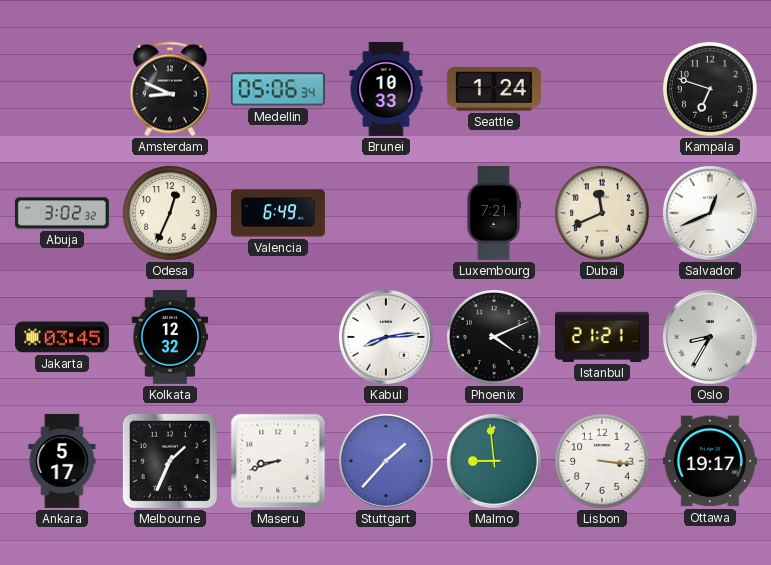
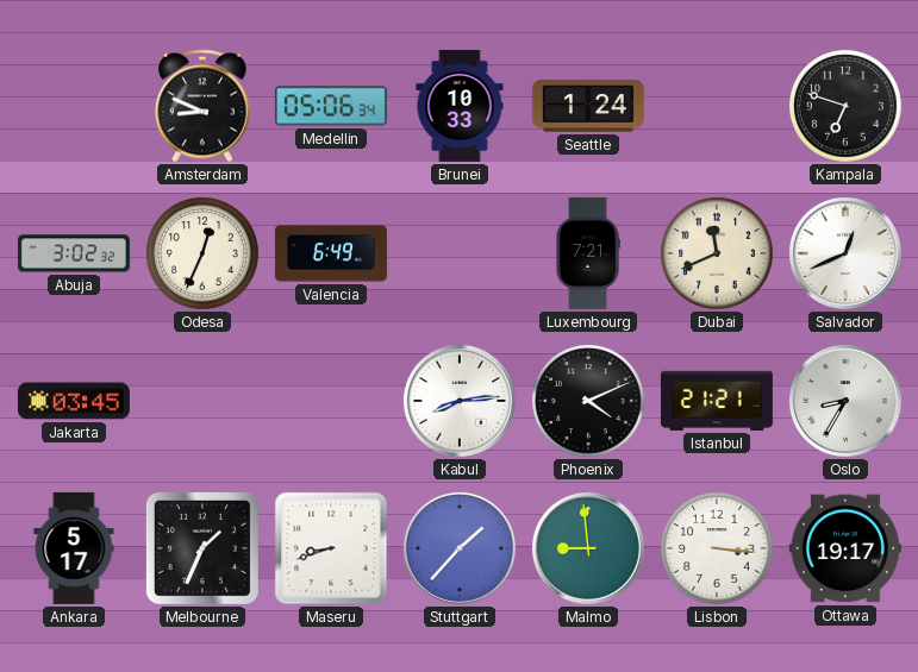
Kolkata: 12:32 -> none (170, 337)
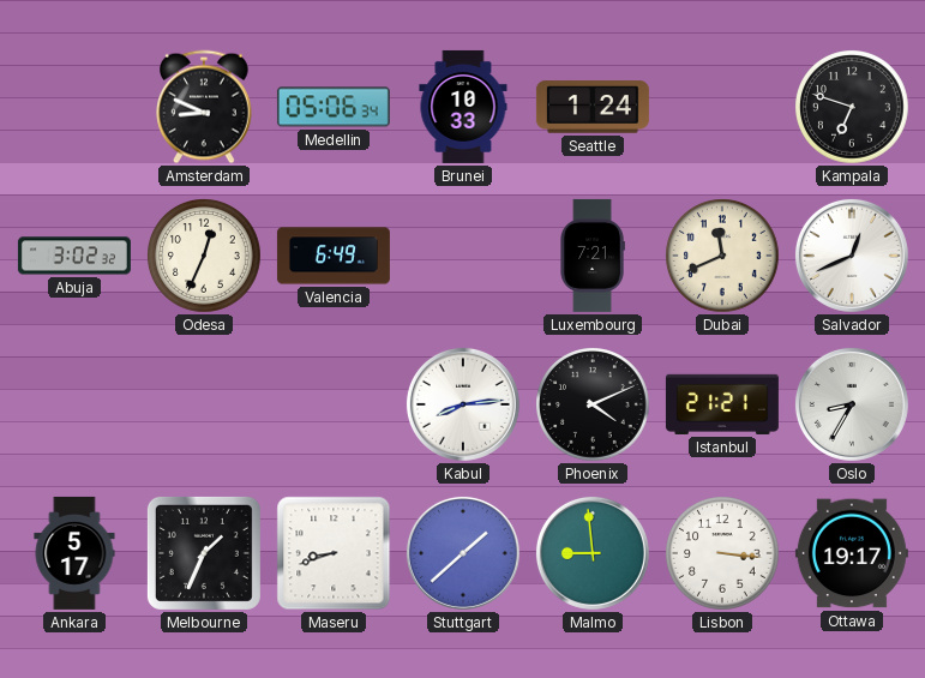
Jakarta: 03:45 -> none (74, 401)
Stuttgart: 1:37 -> 1:38 (463, 553)
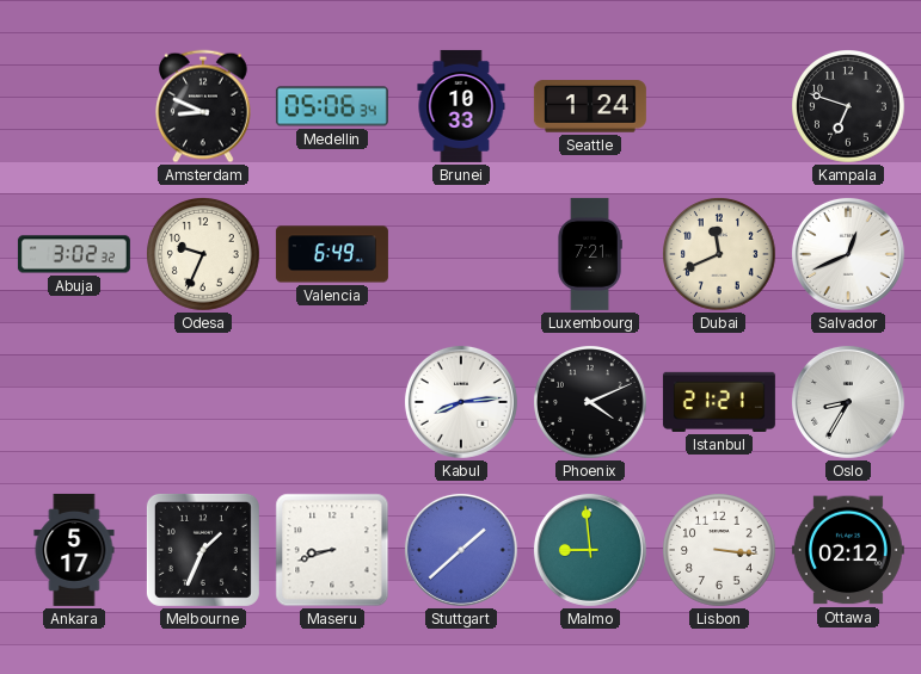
Odesa: 12:34 -> 9:34 (204, 255)
Ottawa: 19:17 -> 02:12 (848, 550)
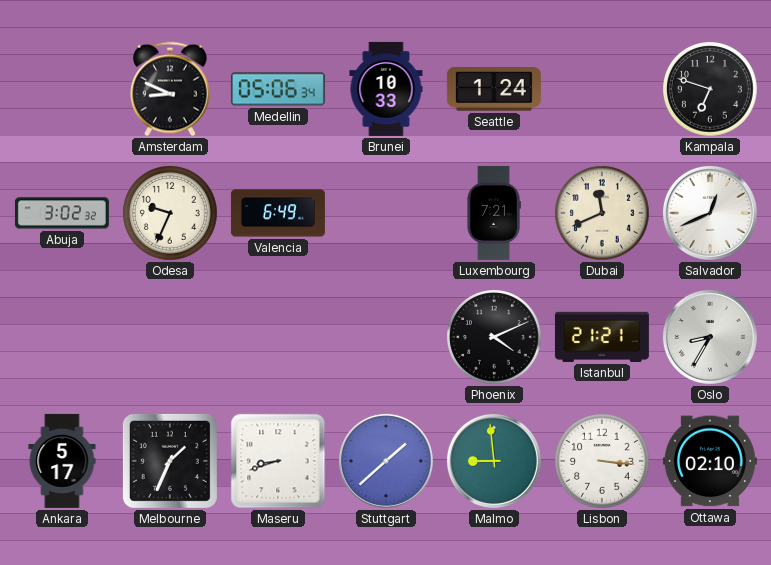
Kabul: 8:14 -> none (461, 402)
Ottawa: 02:12 -> 02:10 (710, 461)
